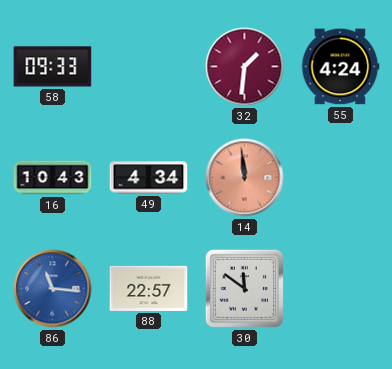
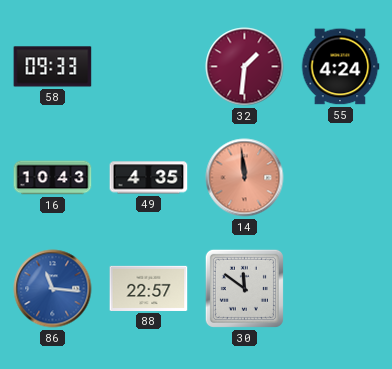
49: 4:34 -> 4:35 (149, 178)
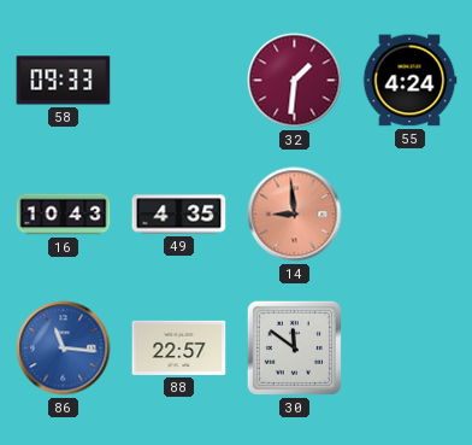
14: 11:59 -> 8:59 (295, 215)
